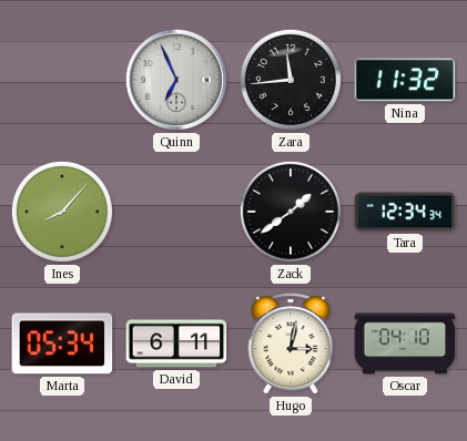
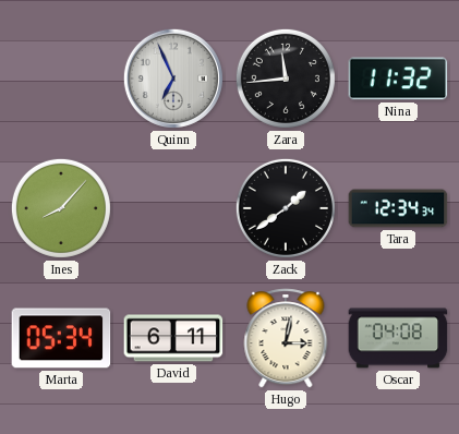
Oscar: 04:10 -> 04:08 (398, 338)
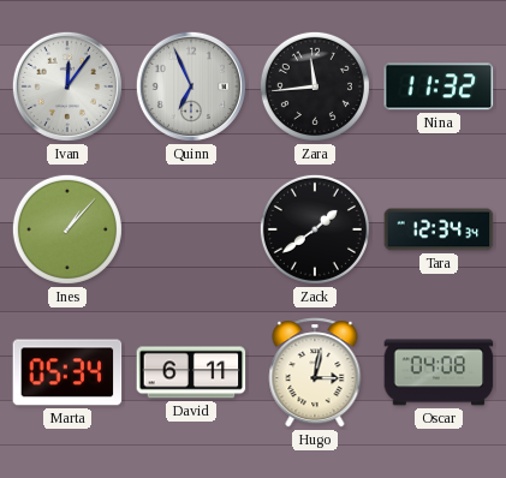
Ivan: none -> 12:06 (67, 86)
Ines: 8:07 -> 1:07 (67, 229)
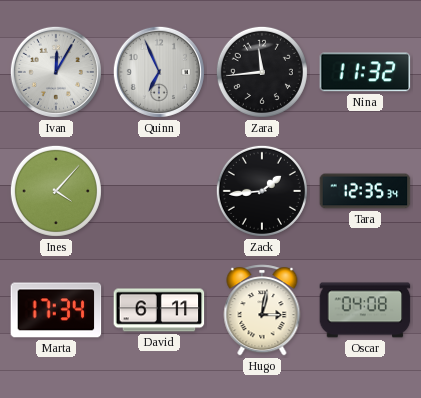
Ivan: 12:06 -> 12:05 (56, 72)
Ines: 1:07 -> 4:07 (56, 191)
Zack: 1:39 -> 1:44 (262, 191)
Tara: 12:34 -> 12:35 (365, 191)
Marta: 05:34 -> 17:34 (56, 310)
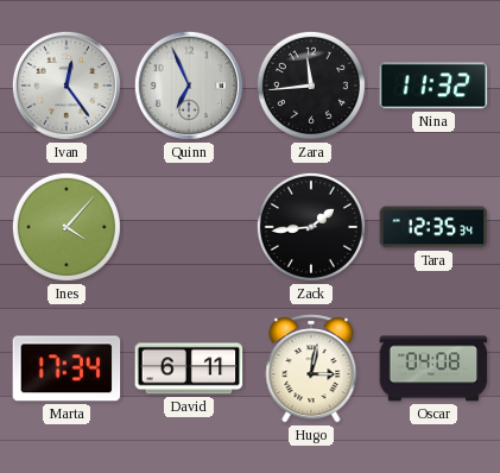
Ivan: 12:05 -> 12:24 (67, 86)
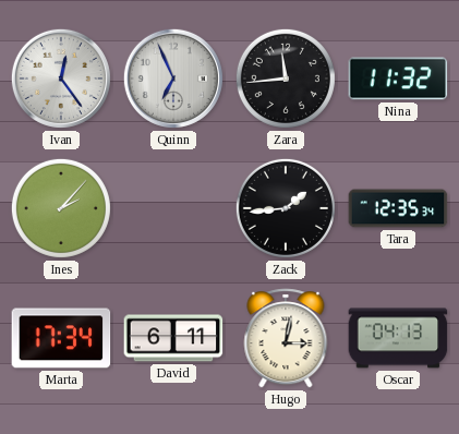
Ines: 4:07 -> 2:07 (61, 208)
Oscar: 04:08 -> 04:13 (398, 338)
